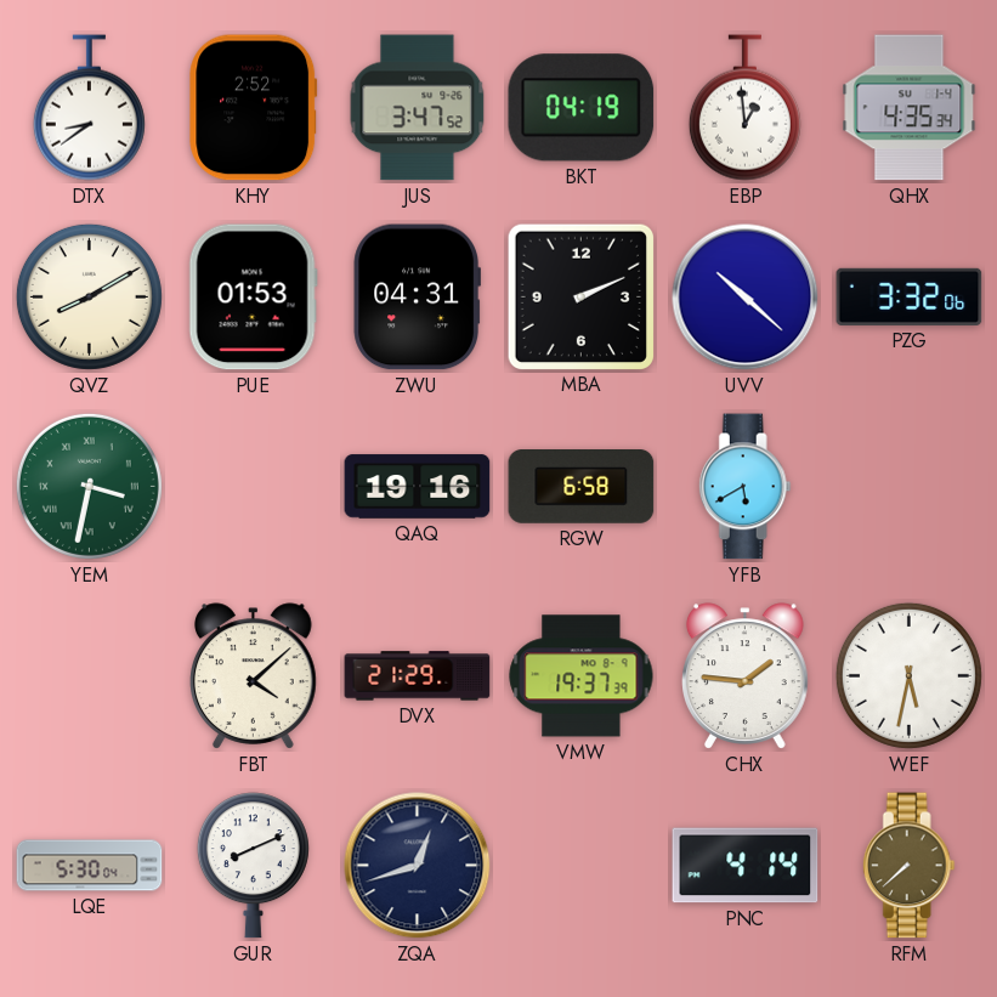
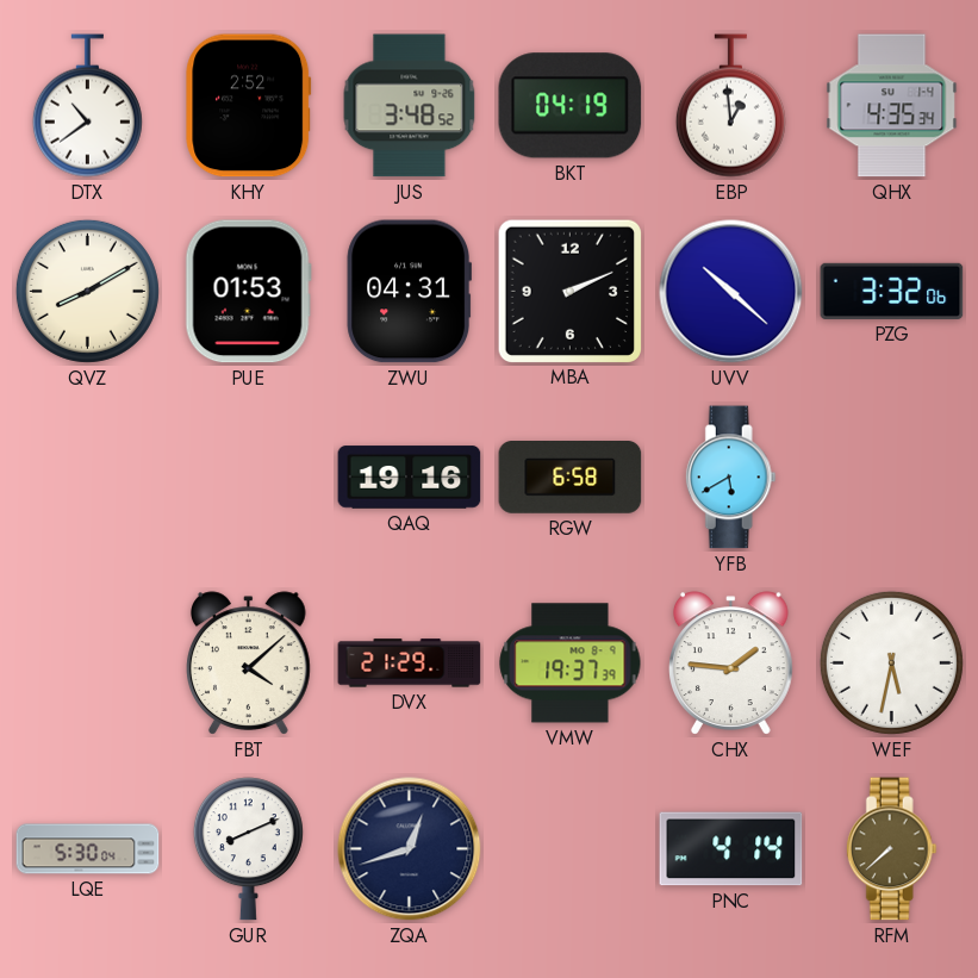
DTX: 8:39 -> 10:39 (87, 106)
JUS: 3:47 -> 3:48 (410, 106)
YEM: 3:32 -> none (89, 486)
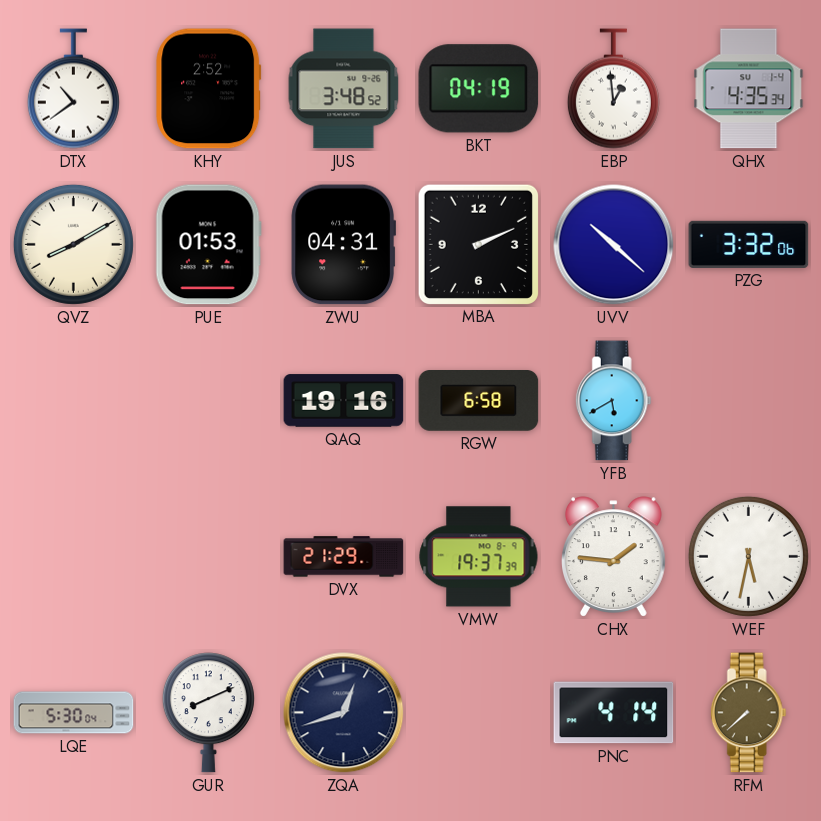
FBT: 4:08 -> none (249, 664)
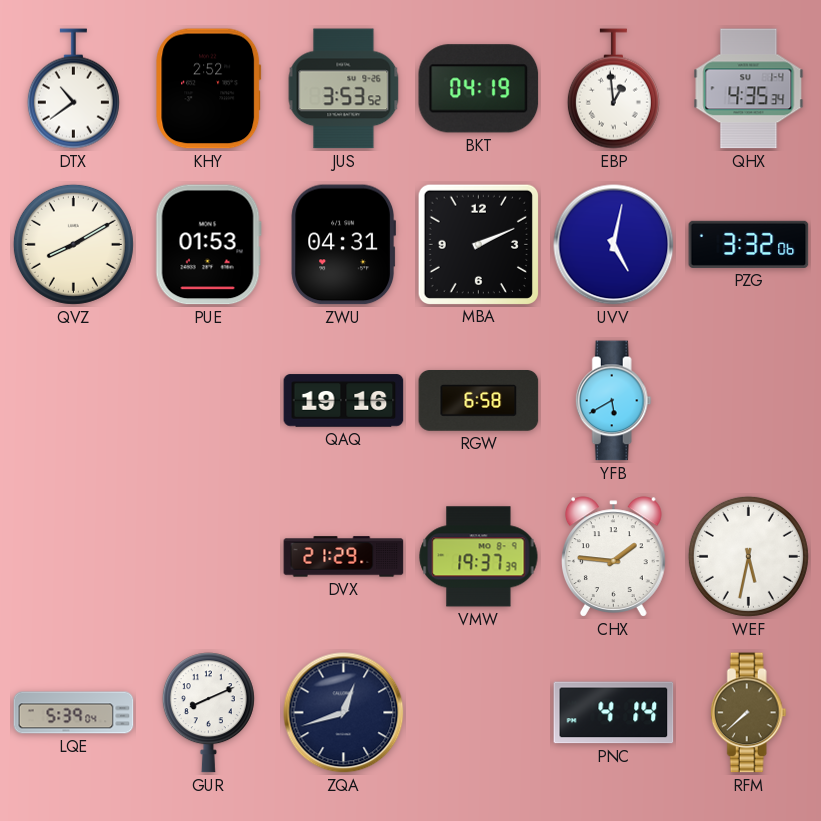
JUS: 3:48 -> 3:53 (344, 89)
UVV: 10:22 -> 5:02 (614, 245)
LQE: 5:30 -> 5:39 (74, 713)
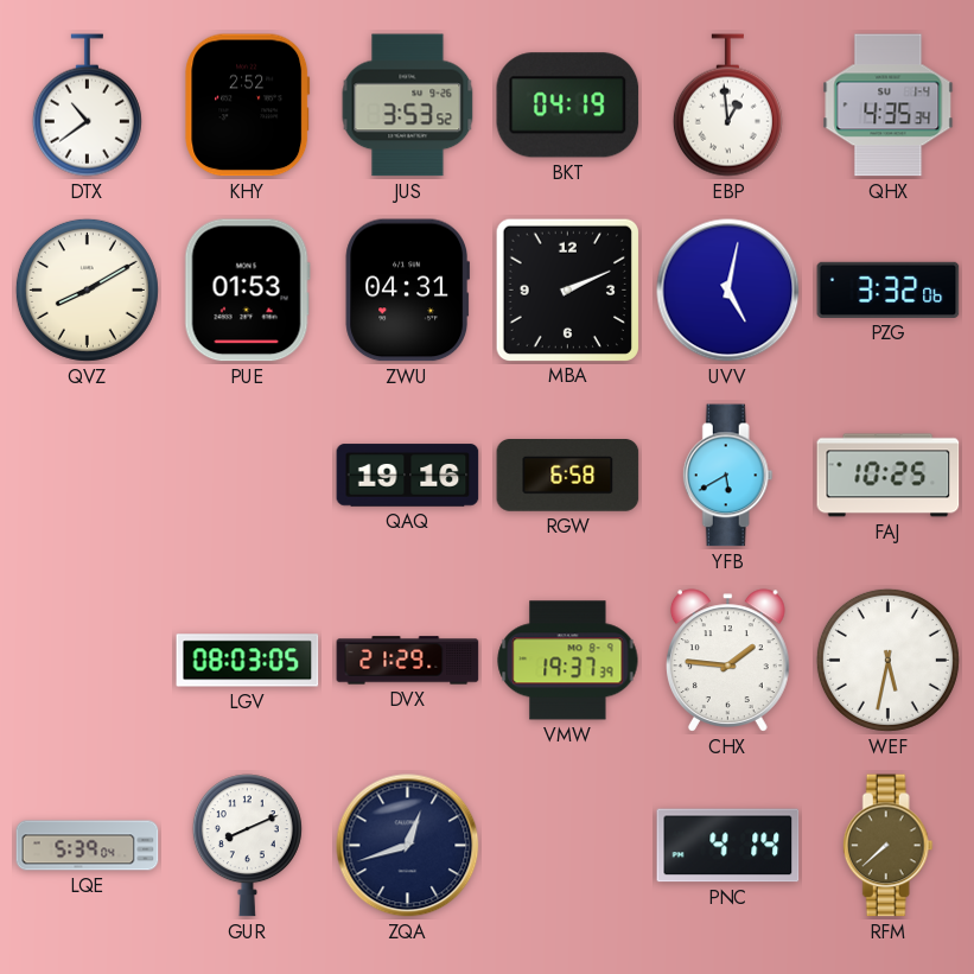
FAJ: none -> 10:25 (889, 476)
LGV: none -> 08:03 (248, 661)
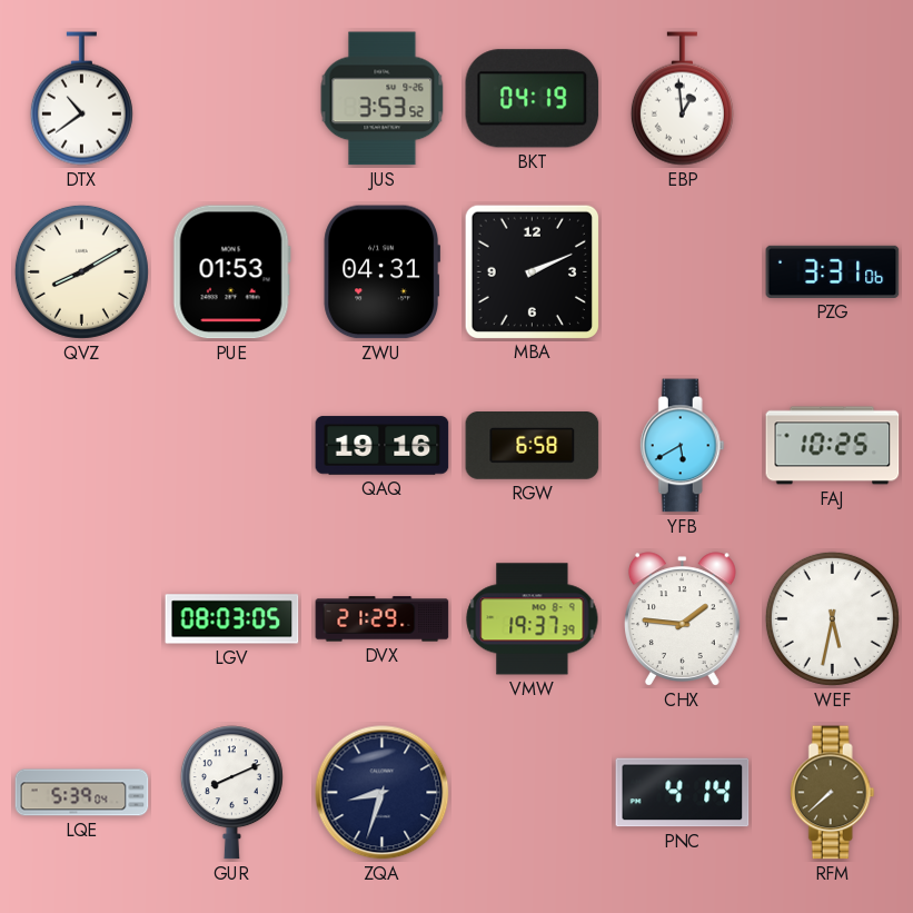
KHY: 2:52 -> none (248, 106)
QHX: 4:35 -> none (889, 106)
UVV: 5:02 -> none (728, 291)
PZG: 3:32 -> 3:31 (833, 271)
ZQA: 12:42 -> 8:33 (383, 793)
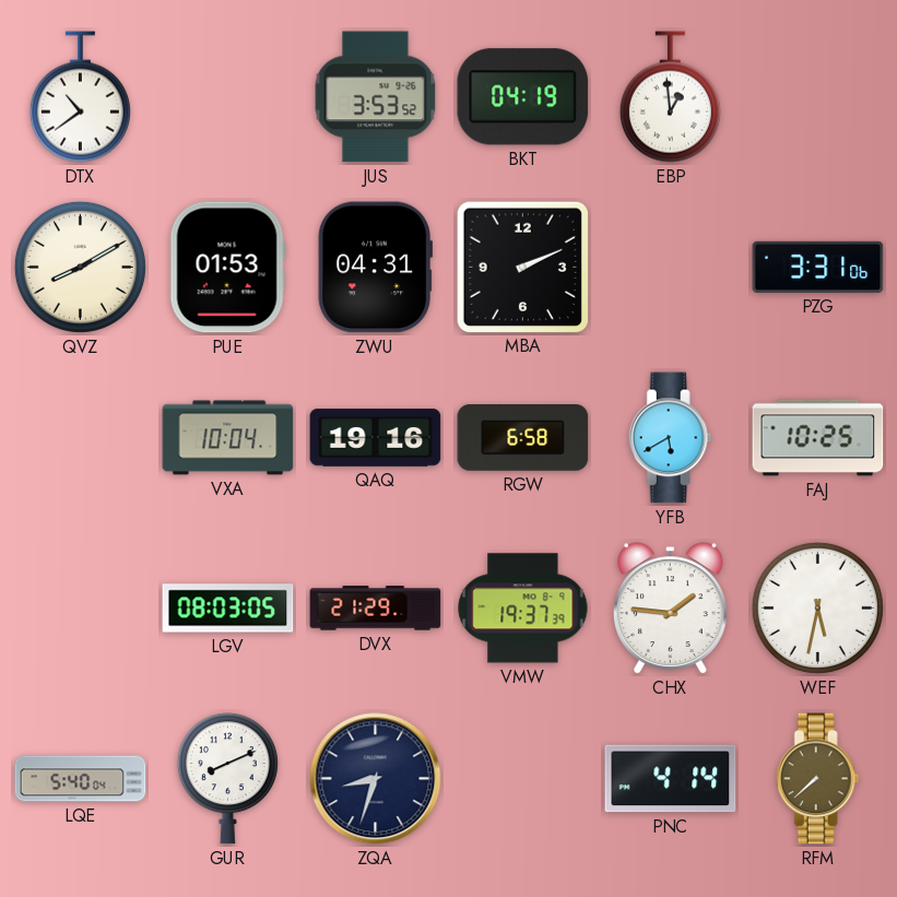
VXA: none -> 10:04 (228, 438)
LQE: 5:39 -> 5:40 (81, 779)
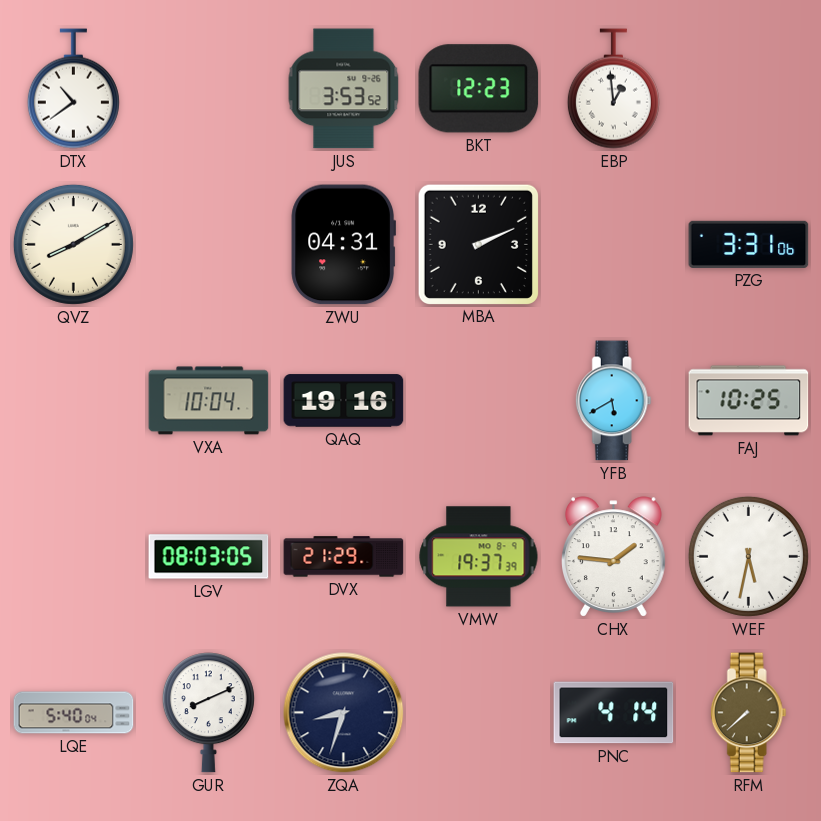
BKT: 04:19 -> 12:23 (479, 89)
PUE: 01:53 -> none (227, 268)
RGW: 6:58 -> none (523, 438)
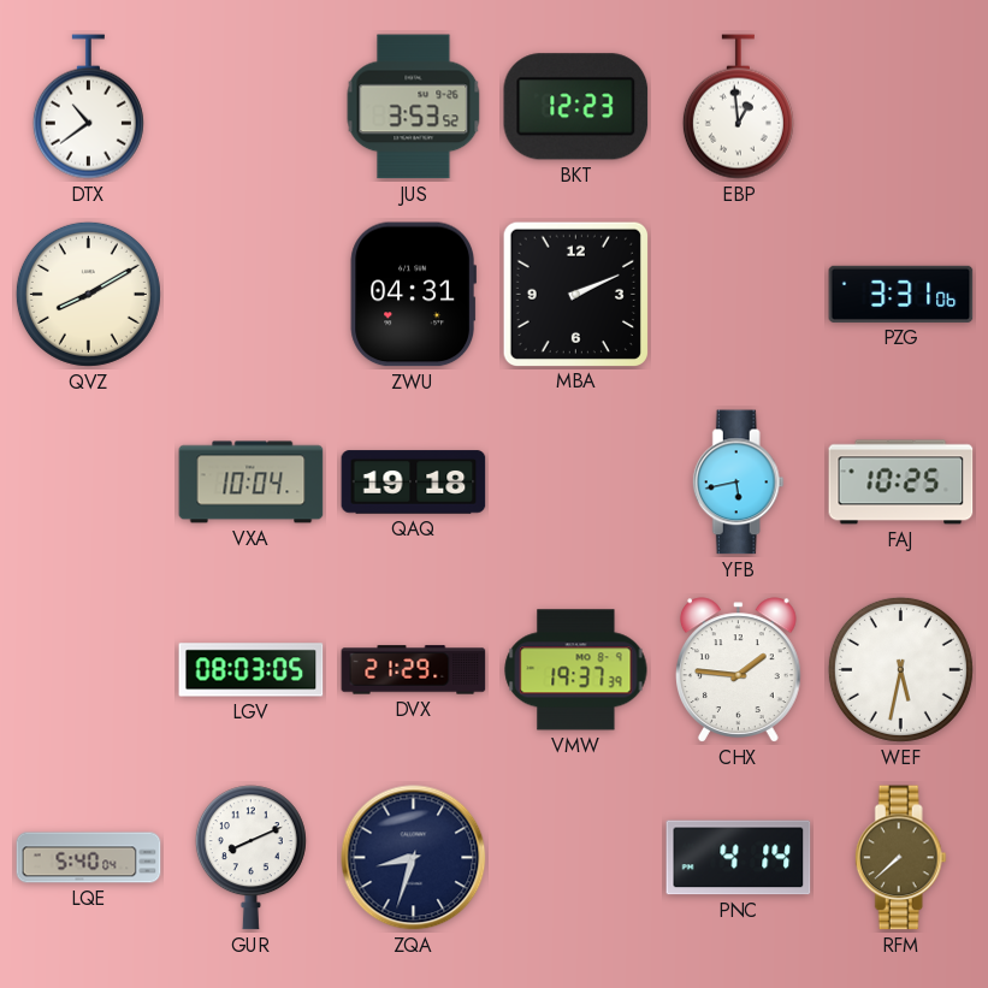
QAQ: 19:16 -> 19:18 (414, 483)
YFB: 5:40 -> 5:43 (738, 483)
